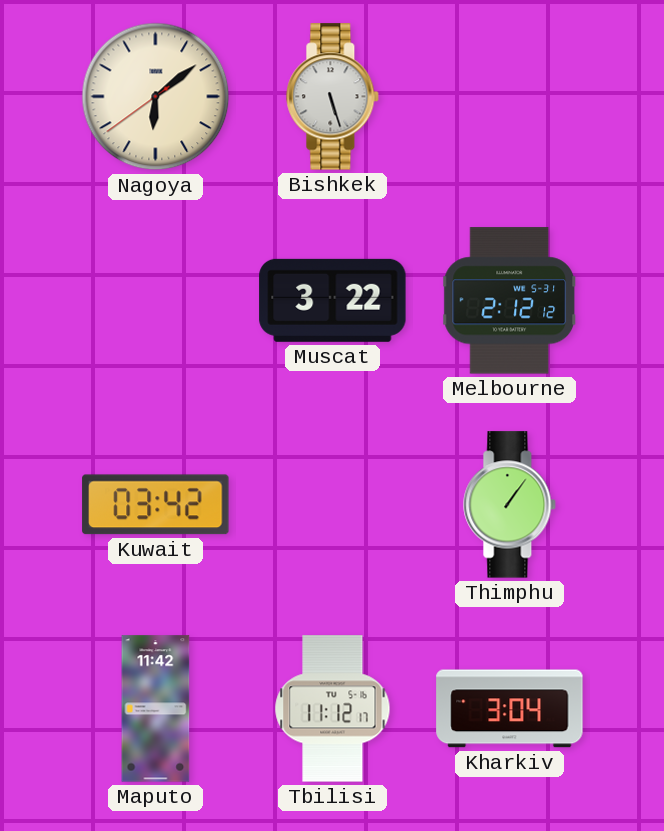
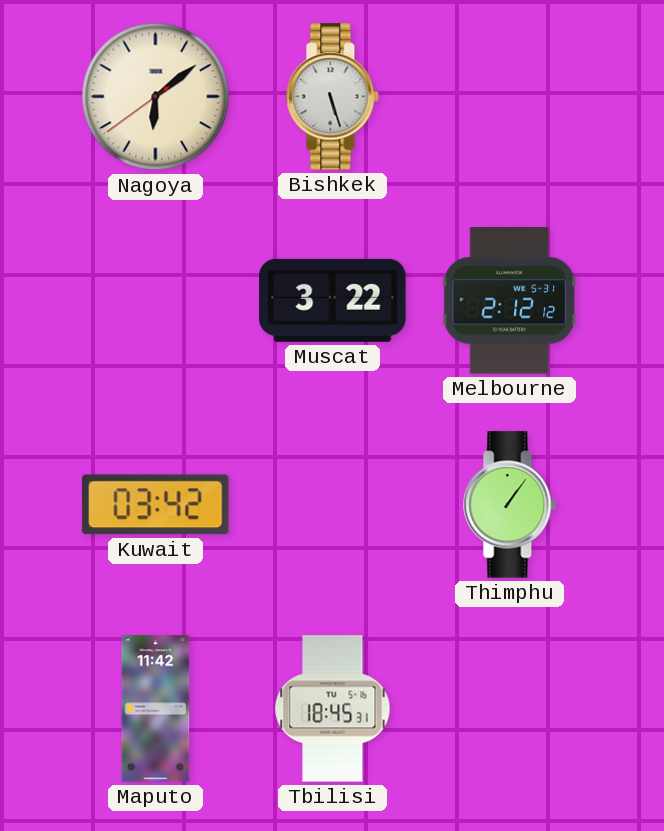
Tbilisi: 11:12 -> 18:45 (333, 709)
Kharkiv: 3:04 -> none (510, 709)
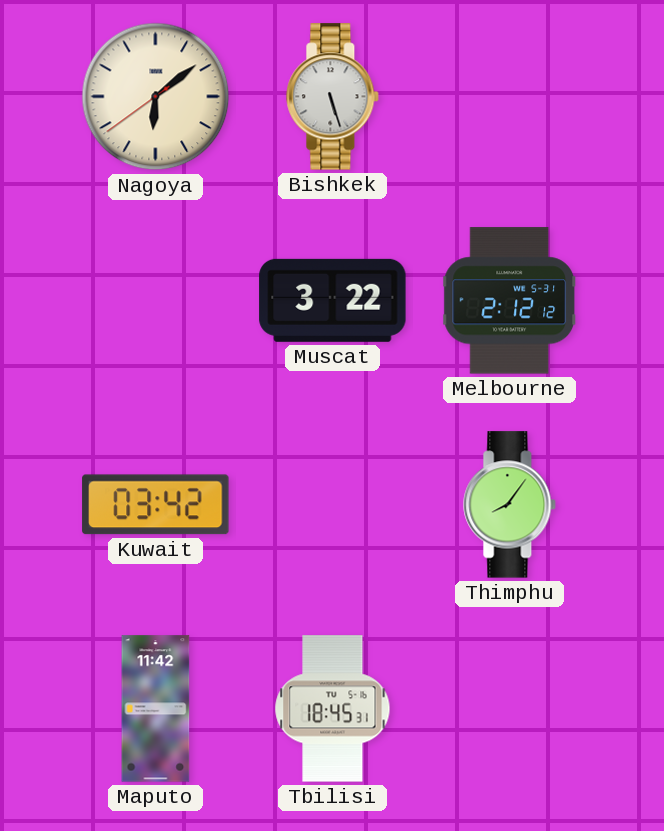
Thimphu: 1:06 -> 8:06 (510, 505)
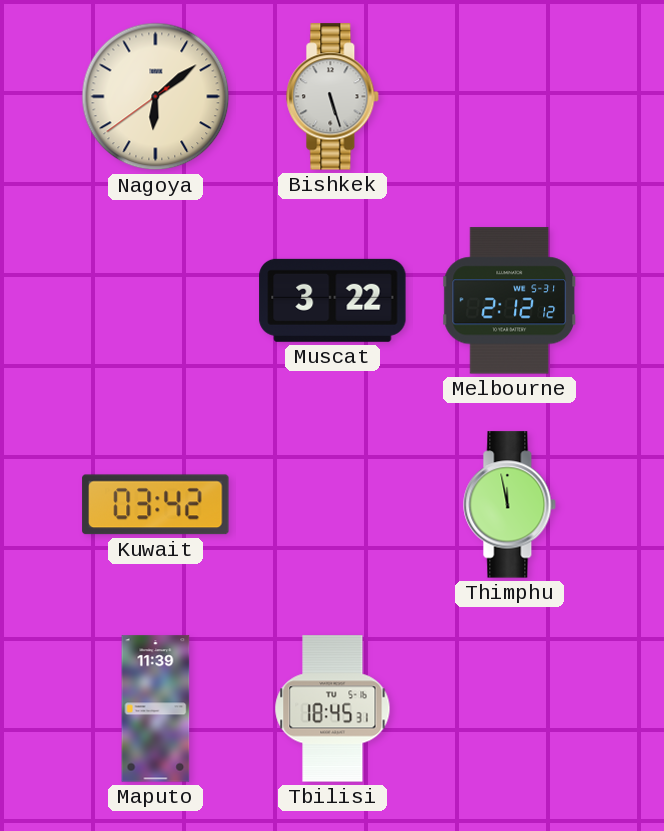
Thimphu: 8:06 -> 11:58 (510, 505)
Maputo: 11:42 -> 11:39 (156, 709)
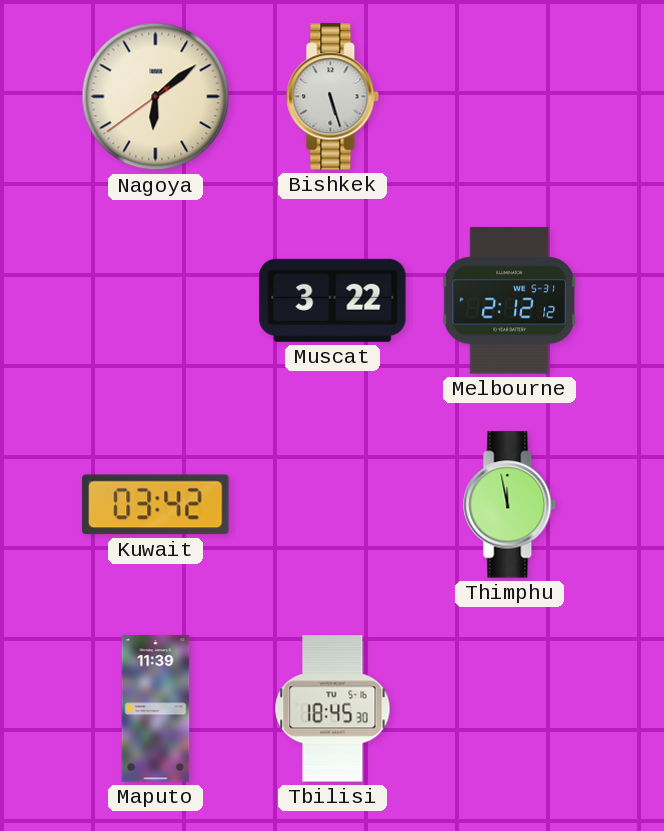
Tbilisi: 18:45:31 -> 18:45:30 (333, 709)
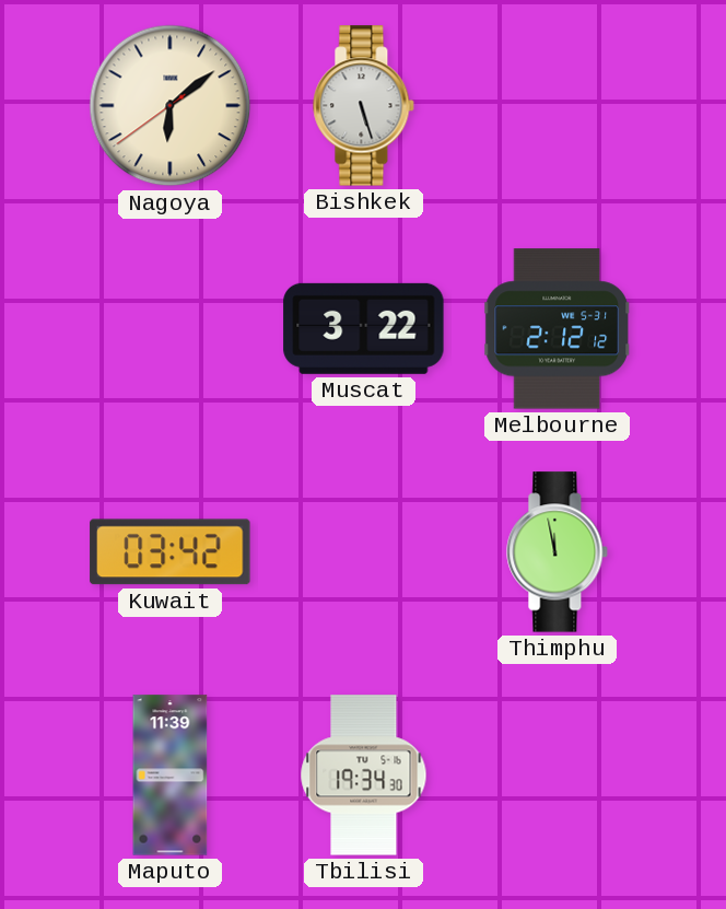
Tbilisi: 18:45 -> 19:34 (364, 776)
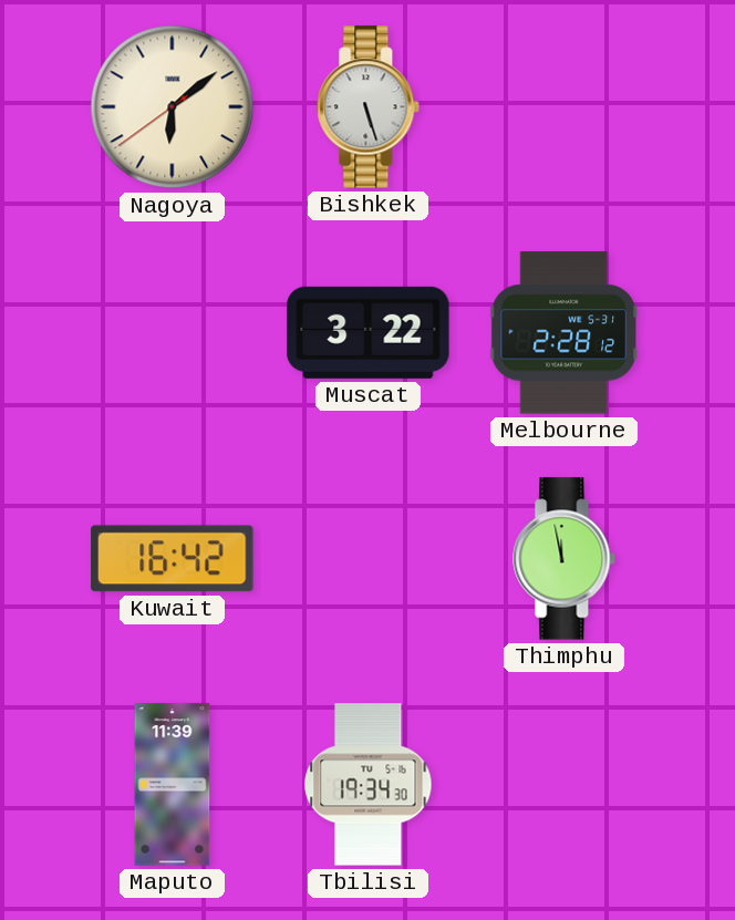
Melbourne: 2:12 -> 2:28 (563, 333)
Kuwait: 03:42 -> 16:42 (173, 559)
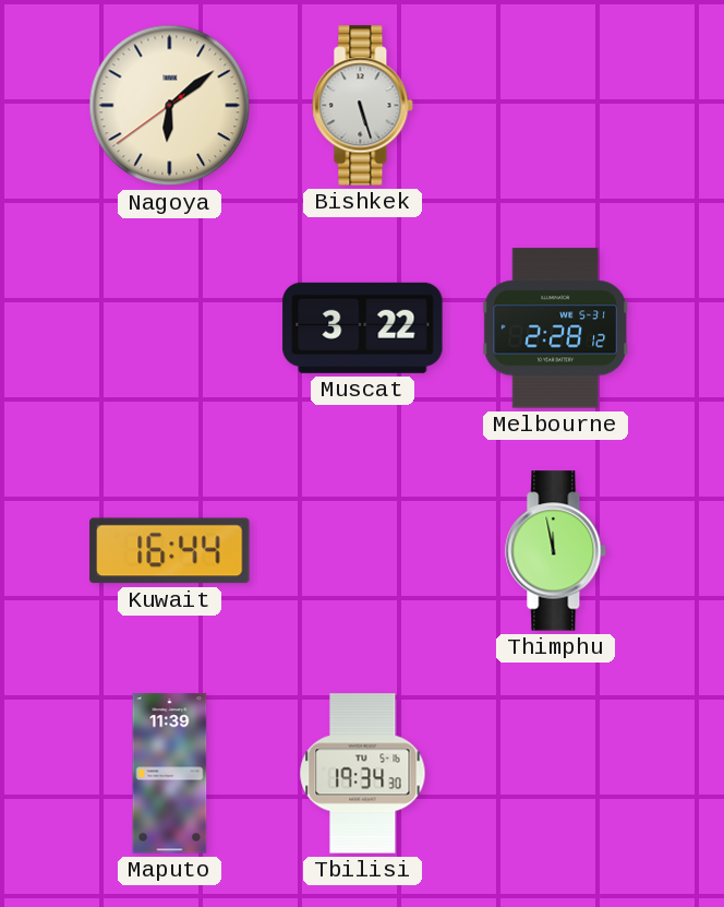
Kuwait: 16:42 -> 16:44 (170, 551)
